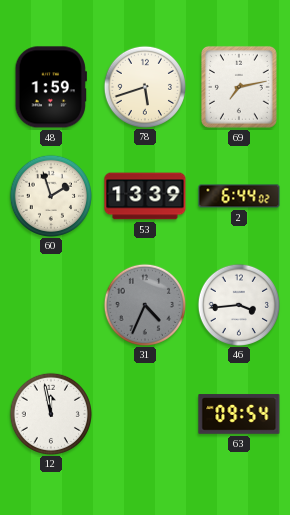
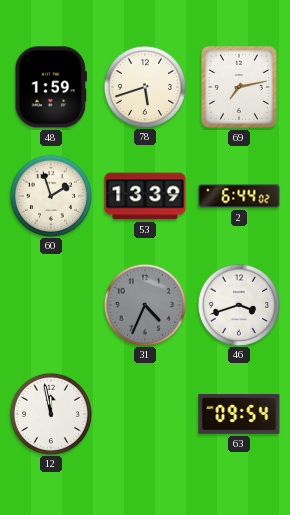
46: 3:44 -> 3:42 (238, 304)
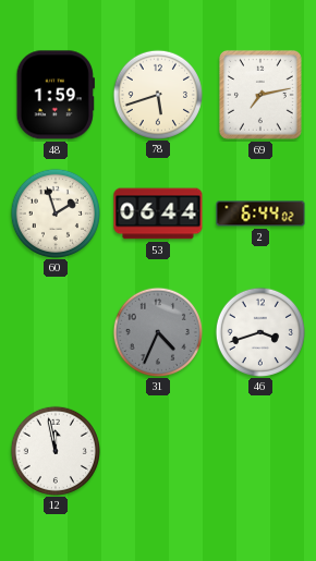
53: 13:39 -> 06:44 (158, 214)
63: 09:54 -> none (239, 414)
